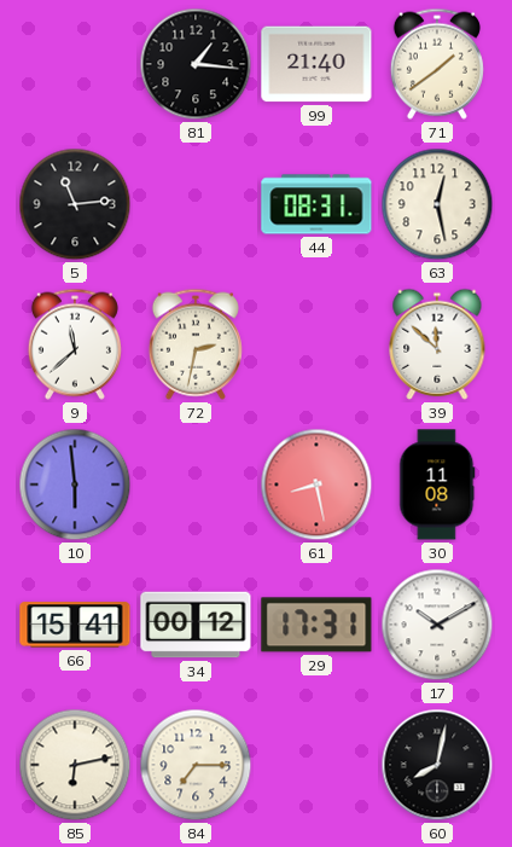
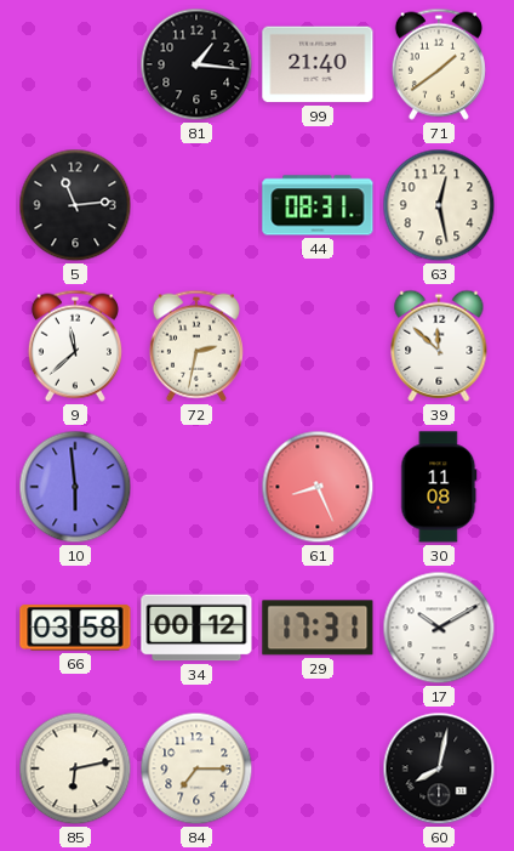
61: 8:28 -> 8:26 (318, 487)
66: 15:41 -> 03:58 (75, 628)
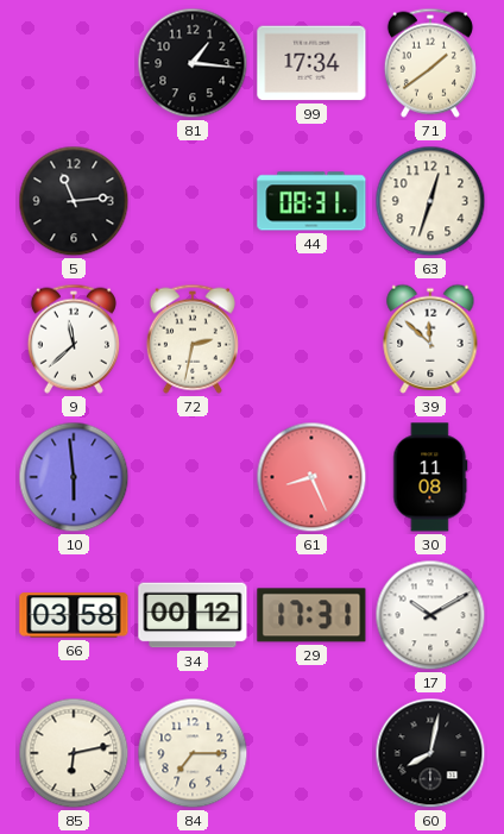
99: 21:40 -> 17:34 (311, 63)
63: 12:28 -> 12:33 (430, 201)
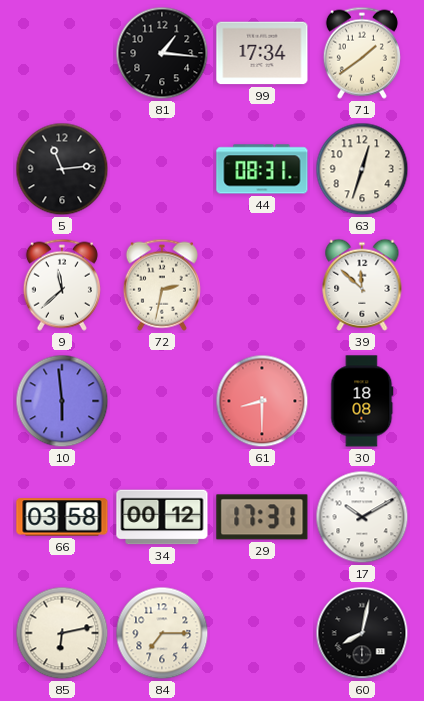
61: 8:26 -> 8:30 (262, 401)
30: 11:08 -> 18:08 (362, 401)
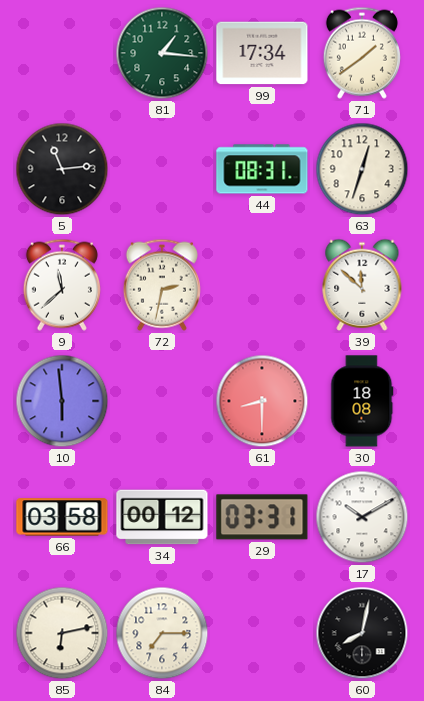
81 dial: black -> green (162, 53)
29: 17:31 -> 03:31 (262, 517)
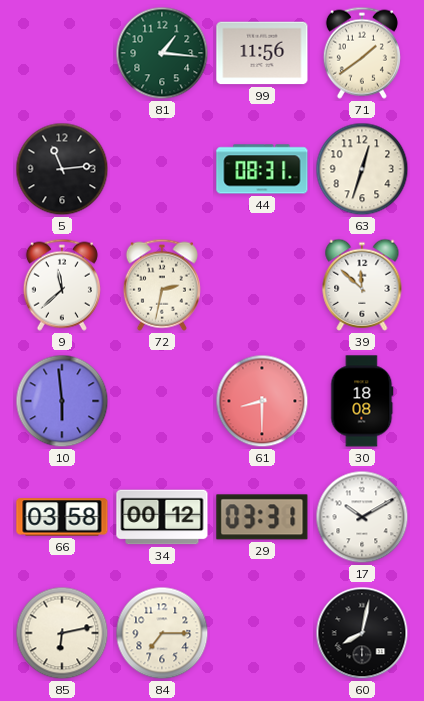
99: 17:34 -> 11:56 (262, 53)
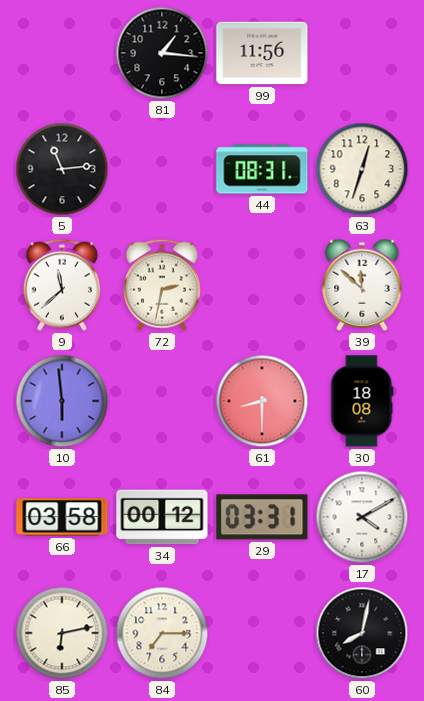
81 dial: green -> black (162, 53)
71: 1:39 -> none (362, 53)
17: 10:10 -> 4:10 (362, 517)
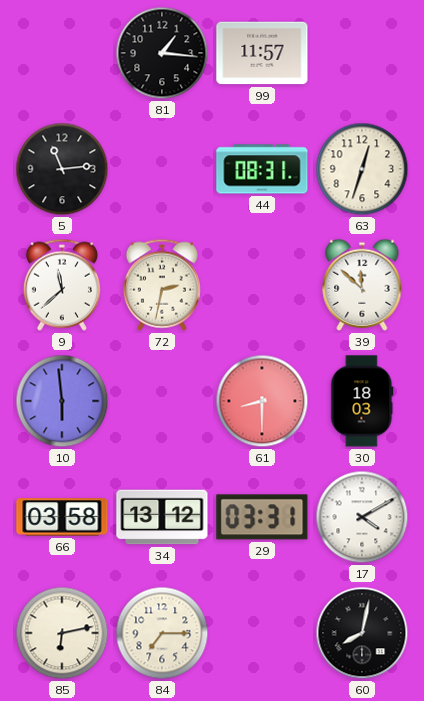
99: 11:56 -> 11:57 (262, 53)
30: 18:08 -> 18:03 (362, 401)
34: 00:12 -> 13:12 (162, 517)
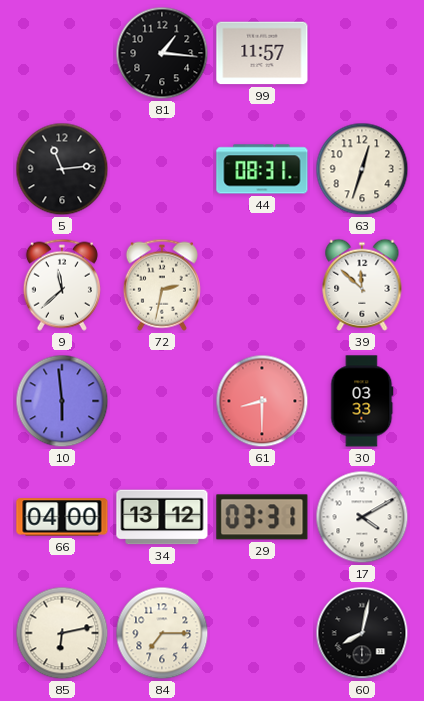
30: 18:03 -> 03:33 (362, 401)
66: 03:58 -> 04:00 (62, 517)
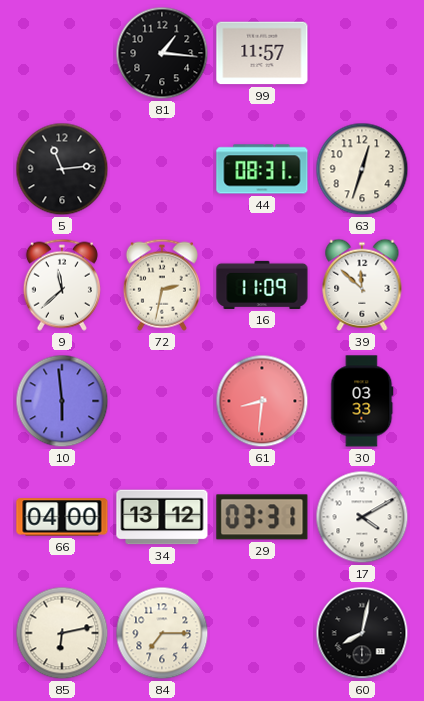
16: none -> 11:09 (262, 285)
61: 8:30 -> 8:31 (262, 401)
